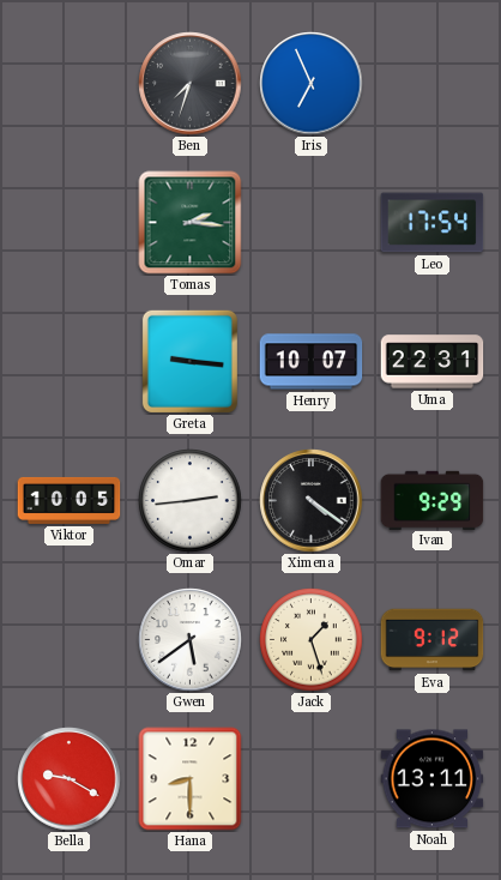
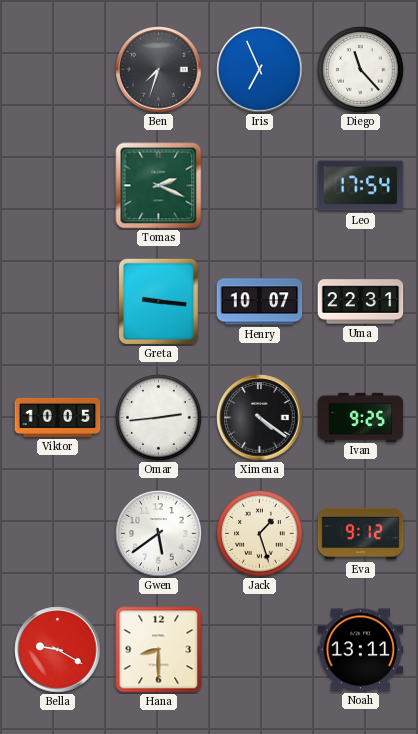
Diego: none -> 11:23 (361, 70)
Tomas: 2:16 -> 2:19 (159, 186)
Ivan: 9:29 -> 9:25 (361, 417)
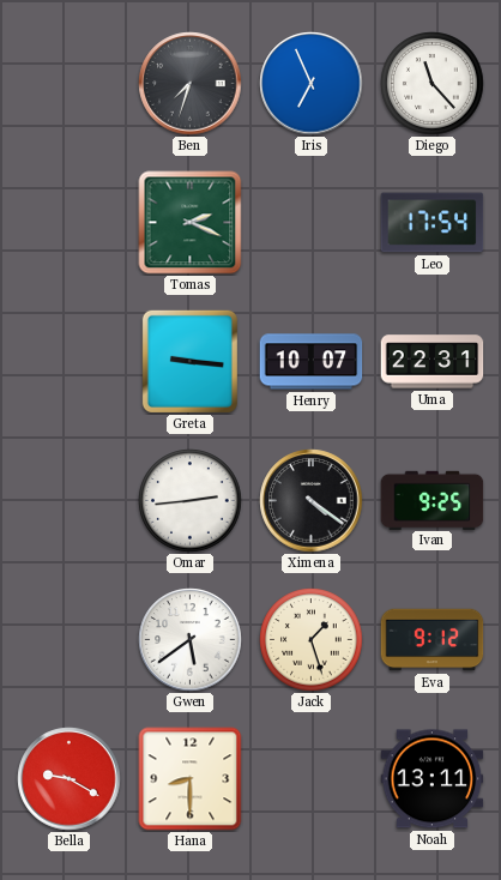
Viktor: 10:05 -> none (58, 417)
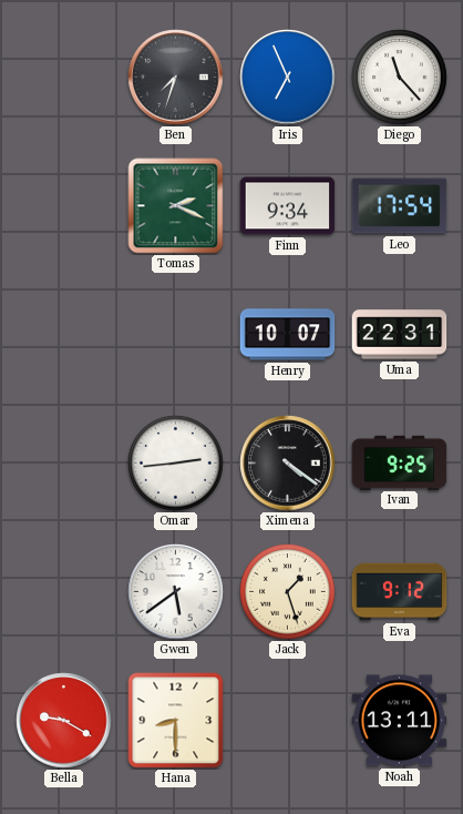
Finn: none -> 9:34 (288, 206)
Greta: 9:16 -> none (189, 361)
